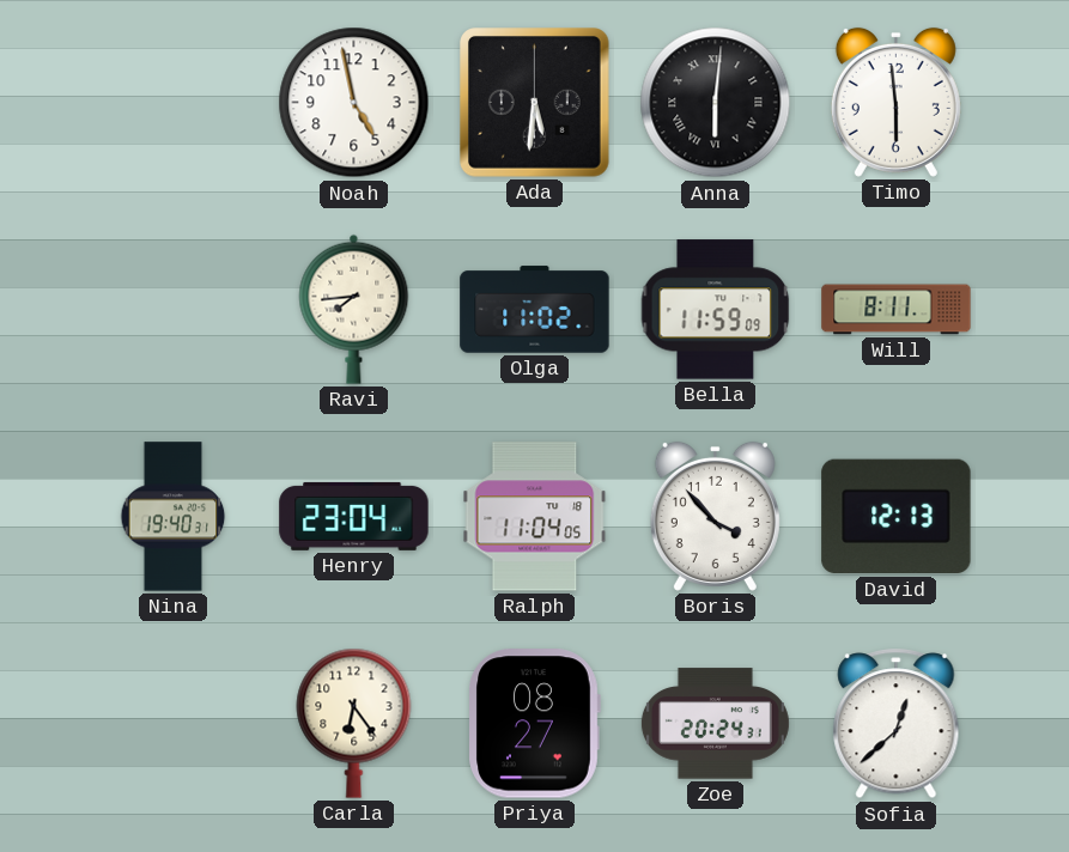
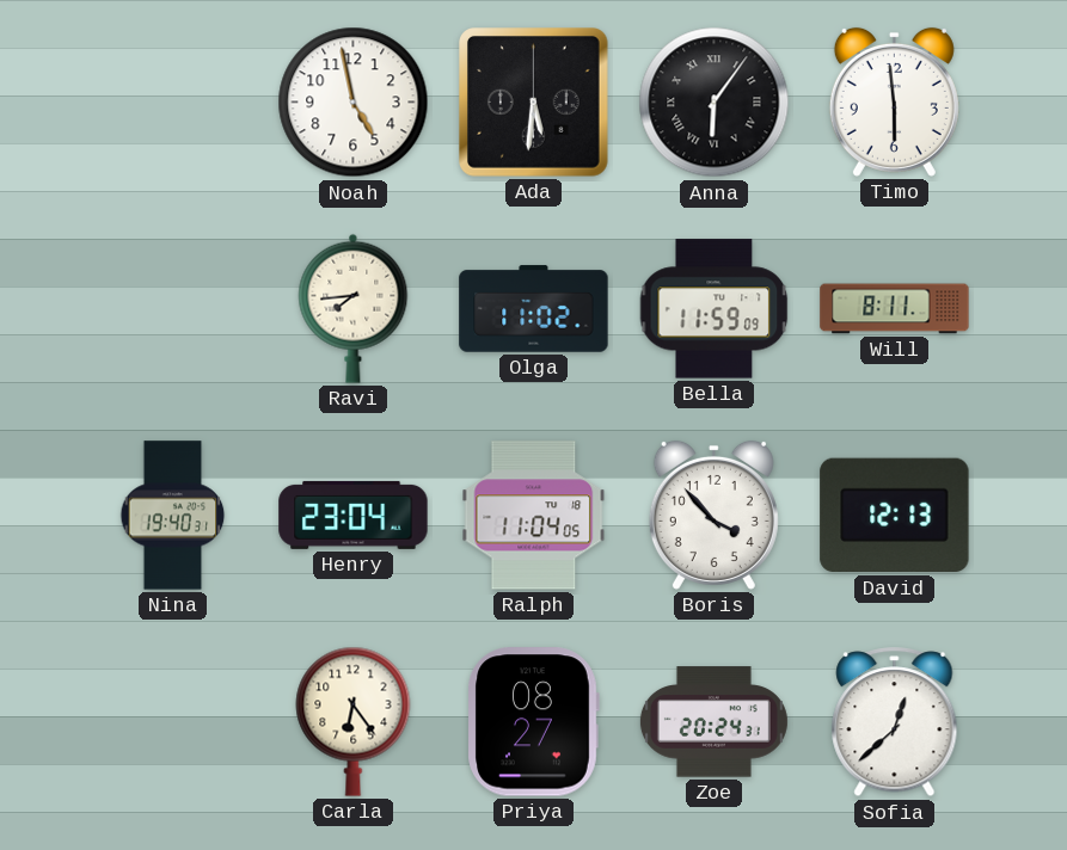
Anna: 6:01 -> 6:06 (715, 103)
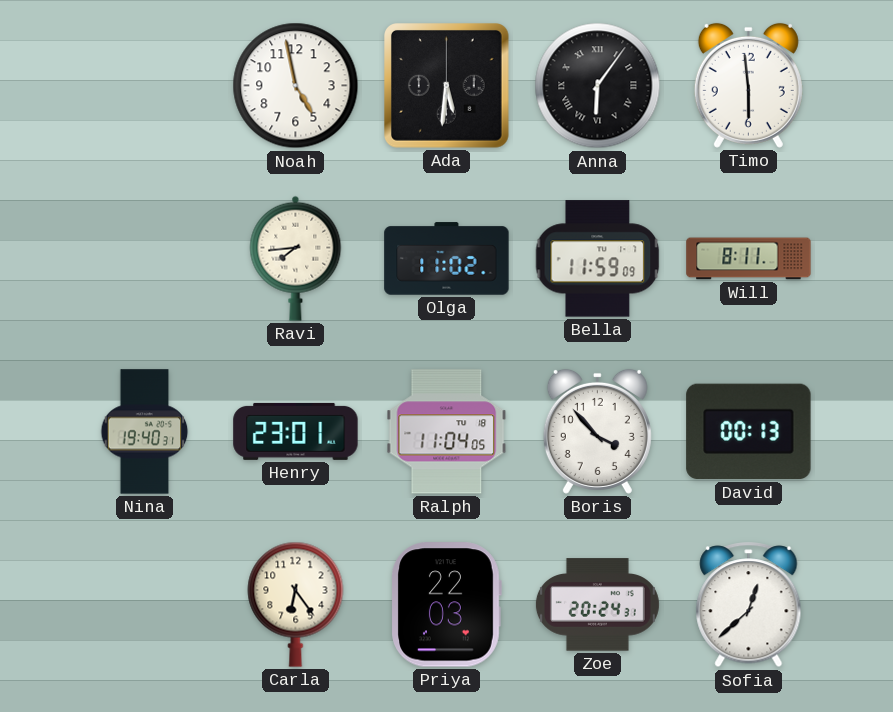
Henry: 23:04 -> 23:01 (296, 431)
David: 12:13 -> 00:13 (749, 432)
Priya: 08:27 -> 22:03 (446, 605)
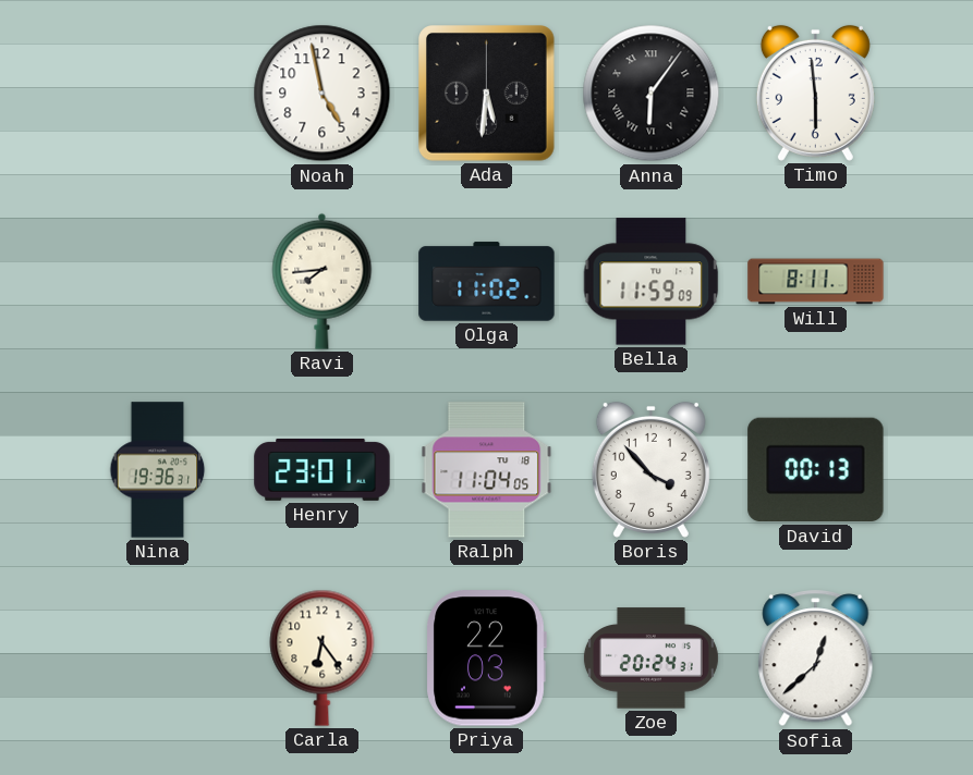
Nina: 19:40 -> 19:36 (158, 470)
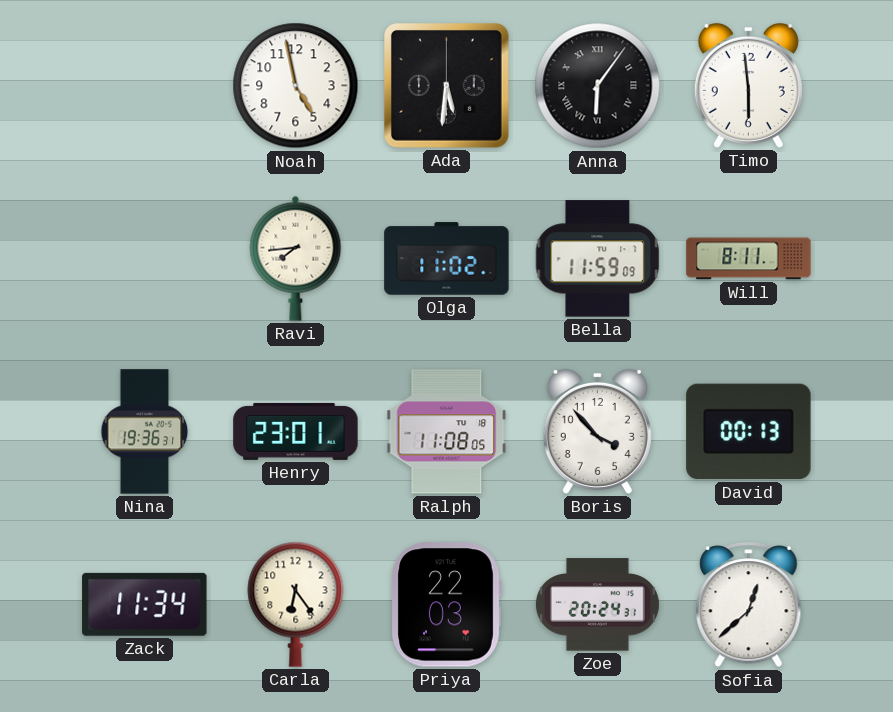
Ralph: 11:04 -> 11:08 (447, 432)
Zack: none -> 11:34 (145, 604)
